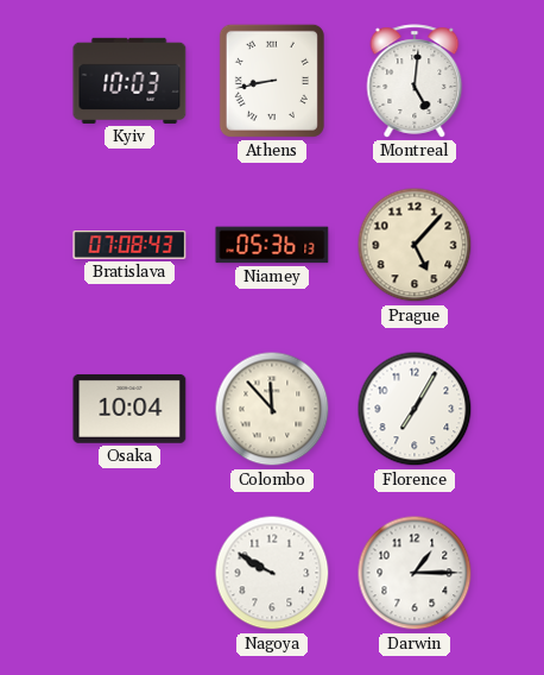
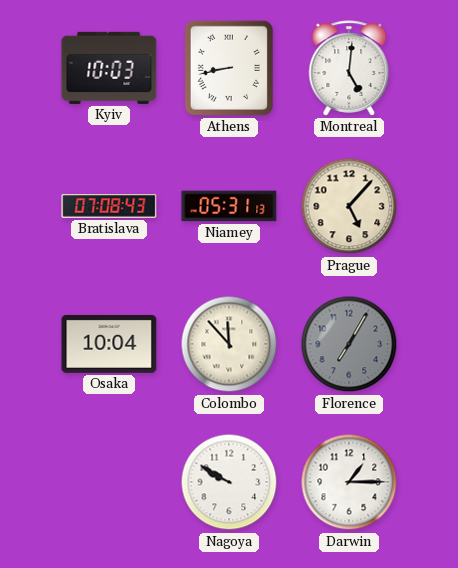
Niamey: 05:36 -> 05:31 (229, 206)
Florence dial: white -> grey (349, 344)
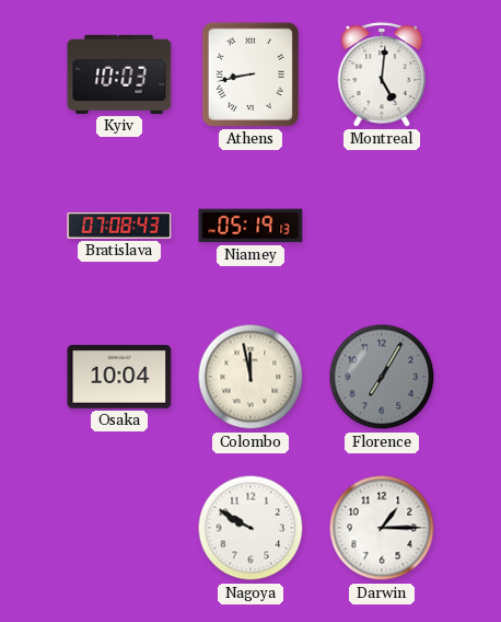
Niamey: 05:31 -> 05:19 (250, 226)
Prague: 5:07 -> none (349, 206)
Colombo: 11:53 -> 11:58 (250, 377)
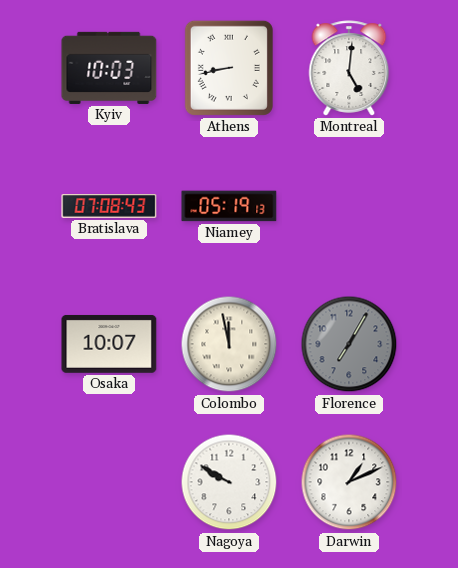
Osaka: 10:04 -> 10:07 (109, 344)
Darwin: 1:15 -> 1:11 (349, 482)
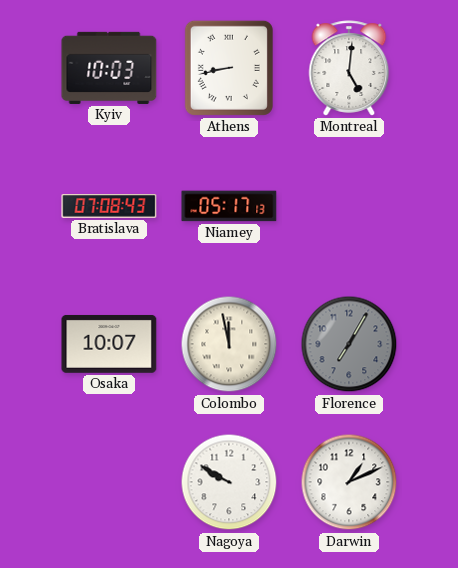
Niamey: 05:19 -> 05:17 (229, 206)
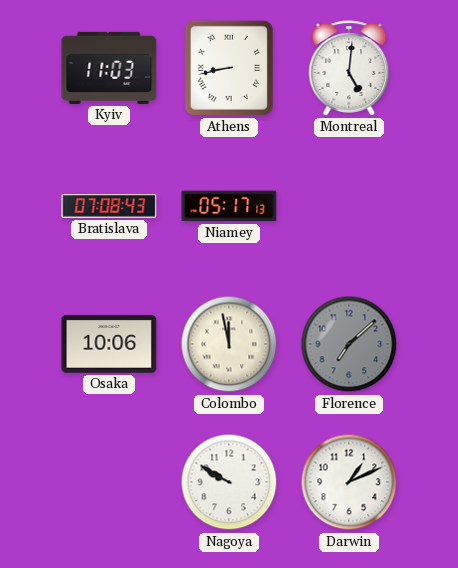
Kyiv: 10:03 -> 11:03 (109, 68)
Osaka: 10:07 -> 10:06 (109, 344)
Florence: 7:05 -> 7:08 (349, 344)
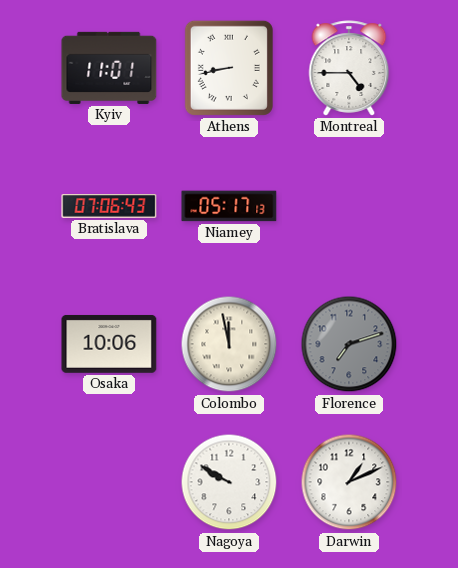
Kyiv: 11:03 -> 11:01 (109, 68)
Montreal: 5:01 -> 4:45 (349, 68)
Bratislava: 07:08 -> 07:06 (109, 206)
Florence: 7:08 -> 7:12 (349, 344)
